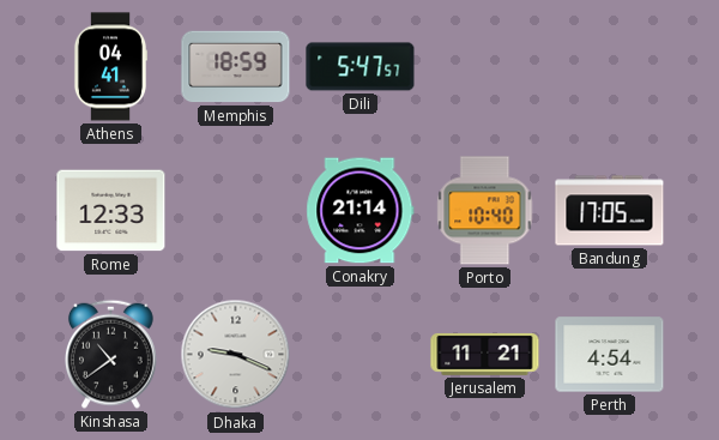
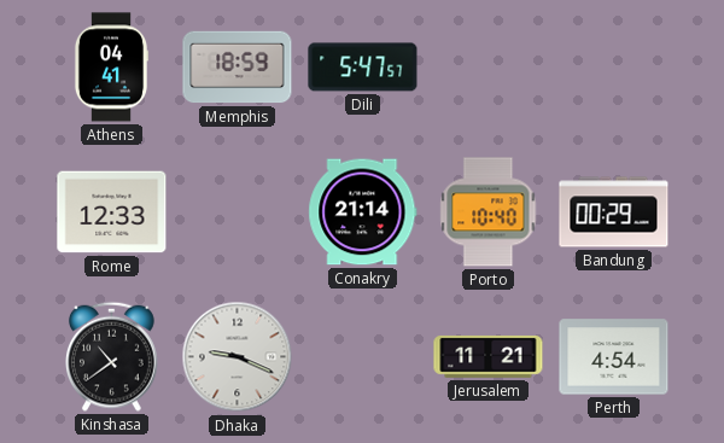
Bandung: 17:05 -> 00:29 (614, 212)
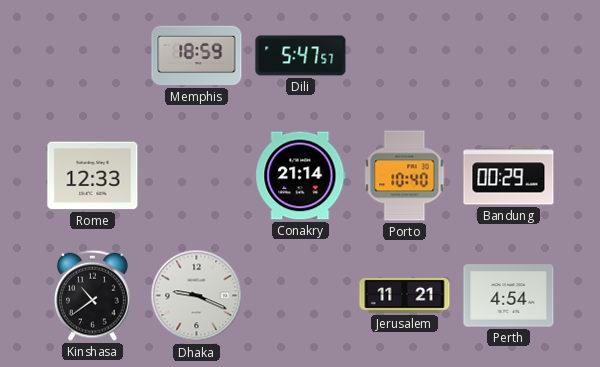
Athens: 04:41 -> none (111, 68)
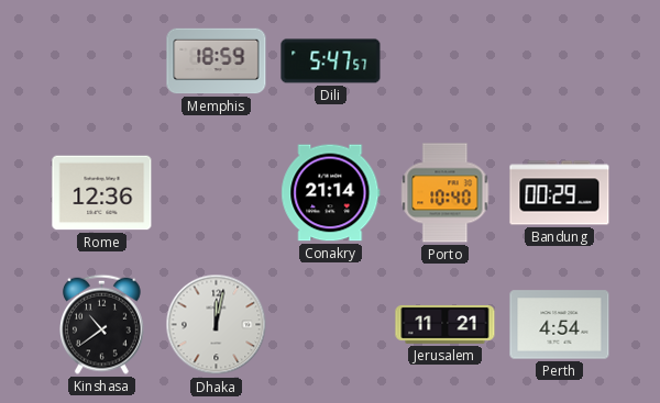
Rome: 12:33 -> 12:36 (102, 193)
Dhaka: 9:19 -> 12:02 (217, 325)
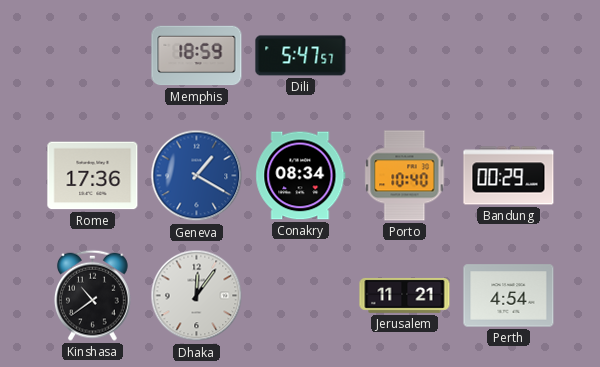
Rome: 12:36 -> 17:36 (93, 176)
Geneva: none -> 1:20 (197, 176)
Conakry: 21:14 -> 08:34 (301, 176)
Dhaka: 12:02 -> 12:06 (197, 296)
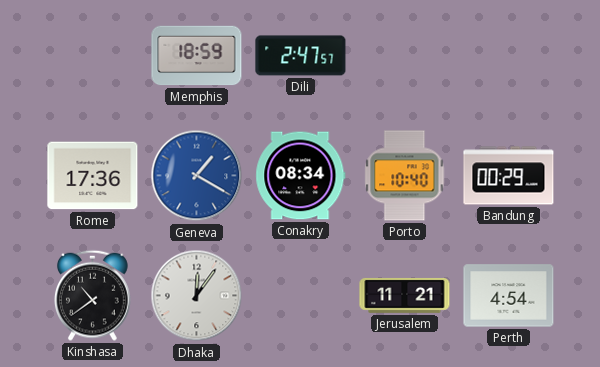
Dili: 5:47 -> 2:47 (301, 56)
